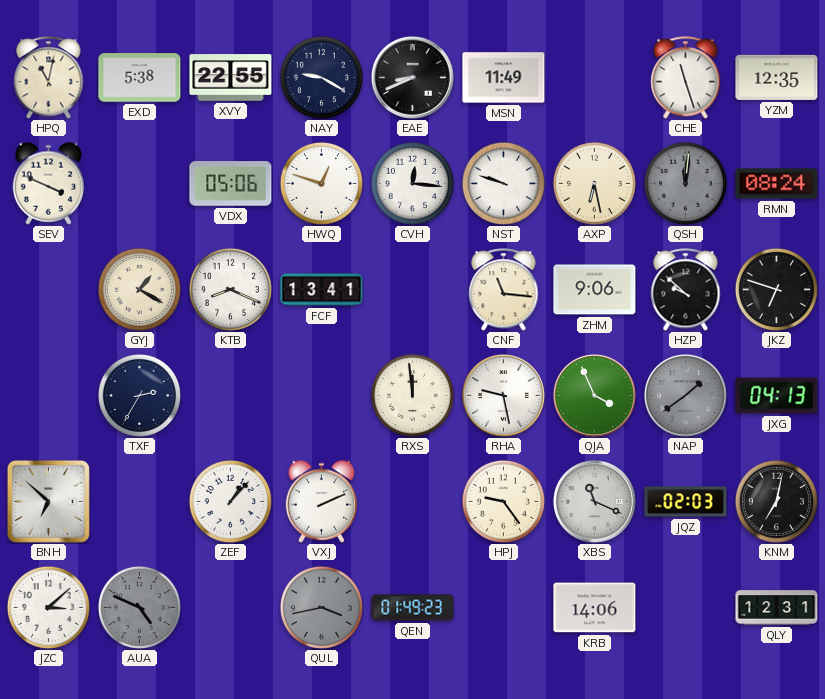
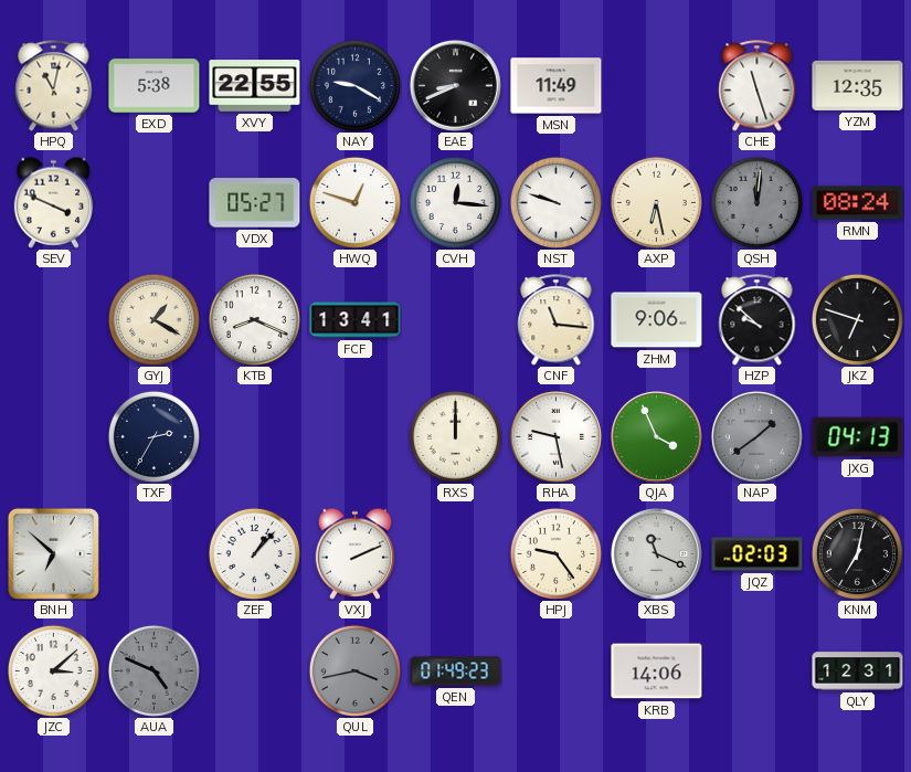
VDX: 05:06 -> 05:27 (255, 203)
RXS: 11:59 -> 12:00 (455, 436)
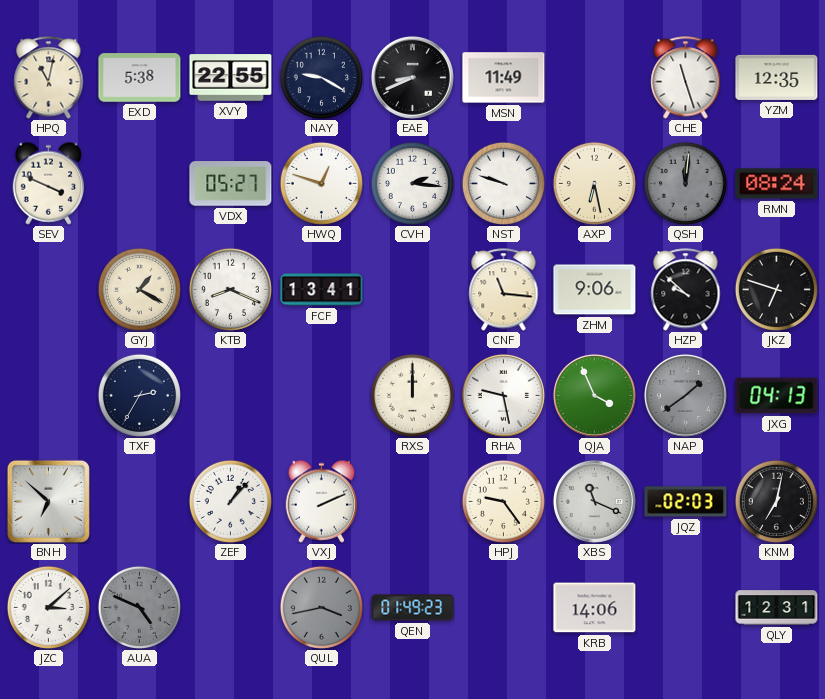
CVH: 12:16 -> 2:16 (412, 183)
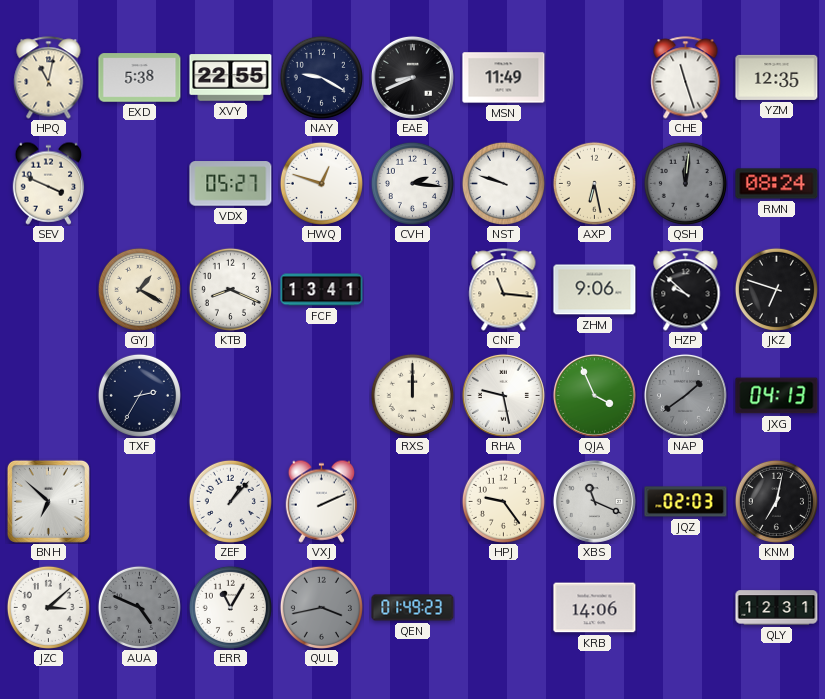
ERR: none -> 11:05 (230, 607)
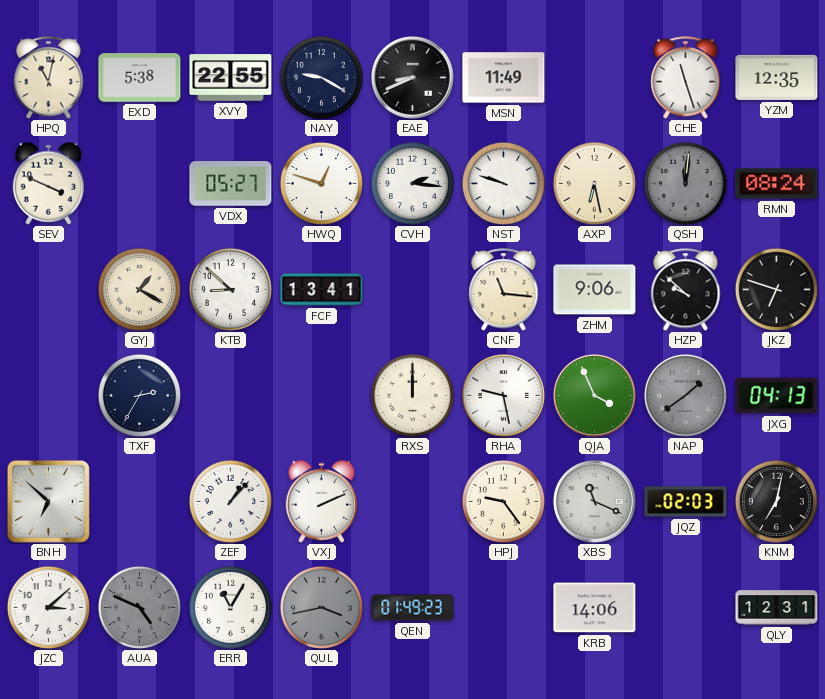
KTB: 8:19 -> 8:52 (230, 289)
